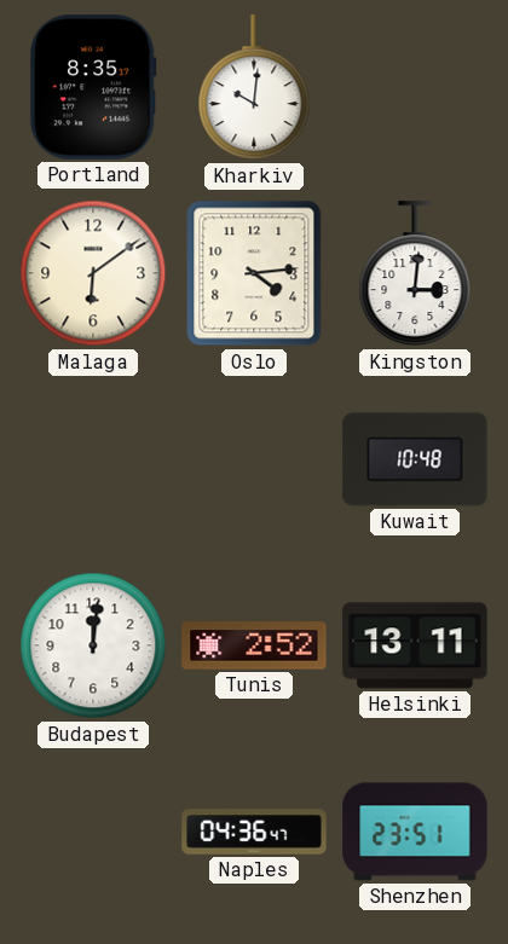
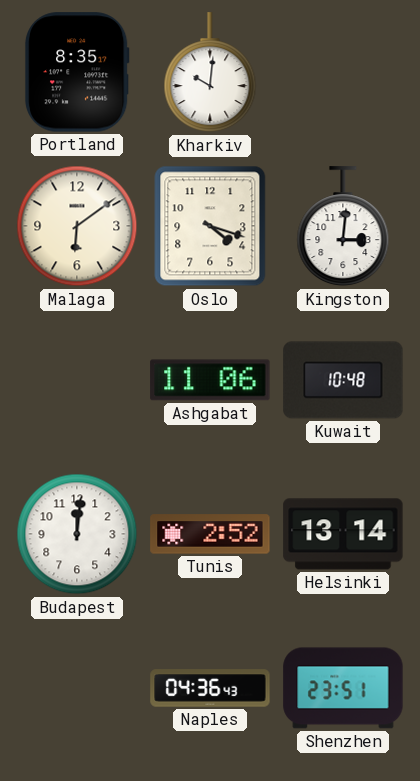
Oslo: 4:14 -> 4:18 (210, 226)
Ashgabat: none -> 11:06 (210, 380)
Helsinki: 13:11 -> 13:14 (343, 534)
Naples: 04:36:47 -> 04:36:43 (210, 688)
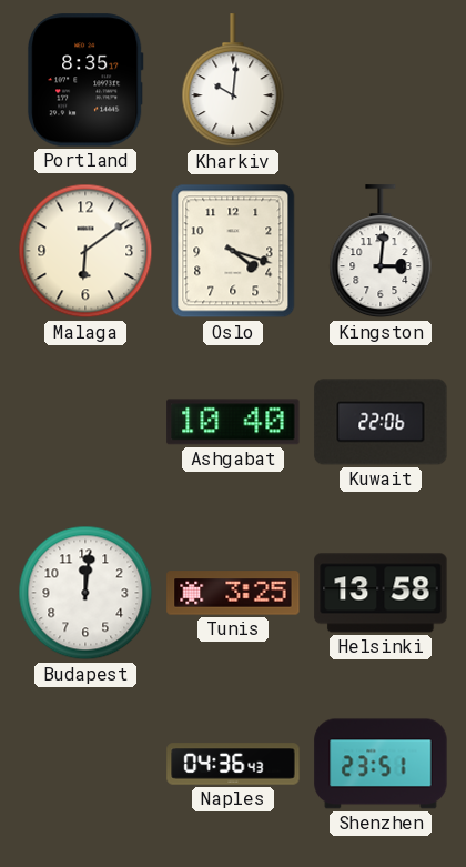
Ashgabat: 11:06 -> 10:40 (233, 422)
Kuwait: 10:48 -> 22:06 (381, 422)
Tunis: 2:52 -> 3:25 (233, 593)
Helsinki: 13:14 -> 13:58 (381, 593)
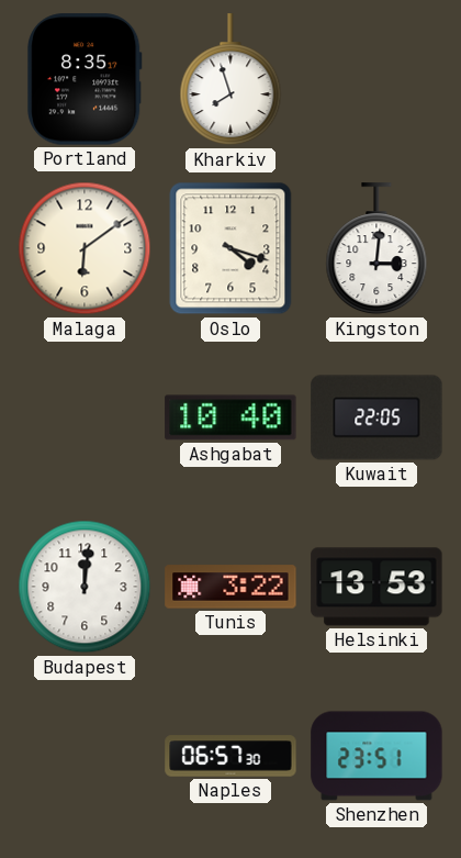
Kharkiv: 10:01 -> 7:57 (231, 80)
Kuwait: 22:06 -> 22:05 (376, 417)
Tunis: 3:25 -> 3:22 (231, 587)
Helsinki: 13:58 -> 13:53 (376, 587)
Naples: 04:36 -> 06:57 (231, 756)
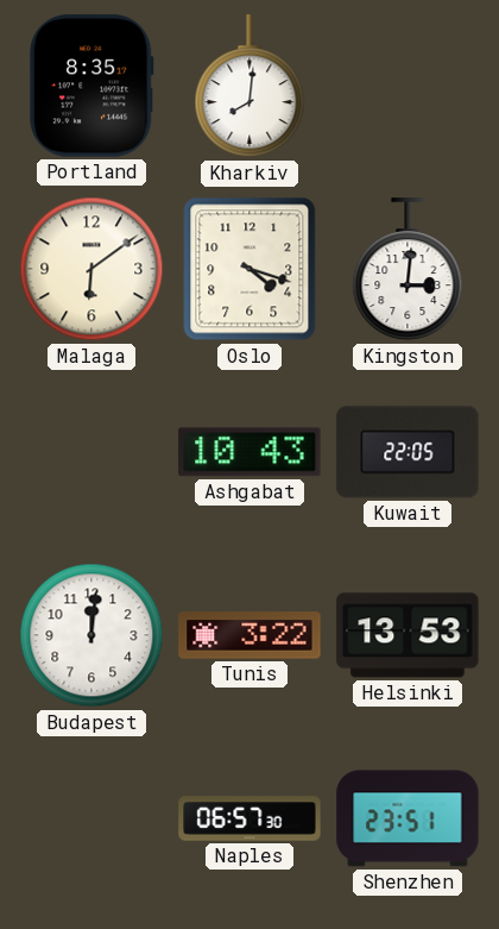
Kharkiv: 7:57 -> 8:01 (249, 87)
Ashgabat: 10:40 -> 10:43 (249, 452)
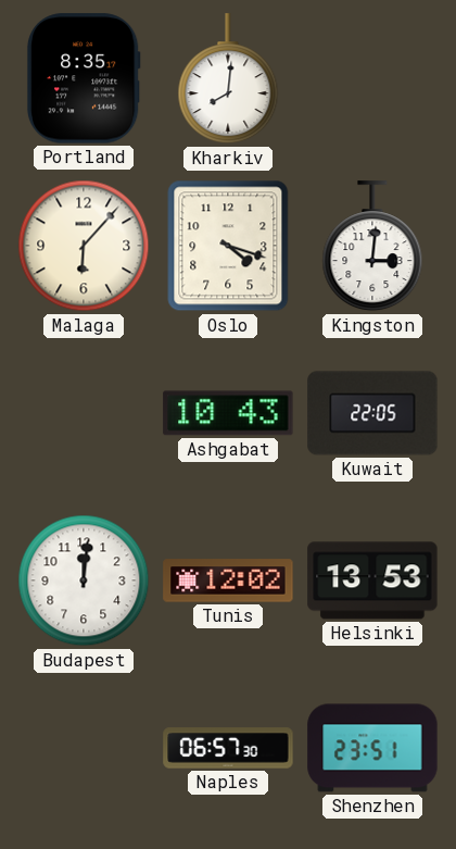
Malaga: 6:09 -> 6:07 (84, 246)
Tunis: 3:22 -> 12:02 (228, 580)
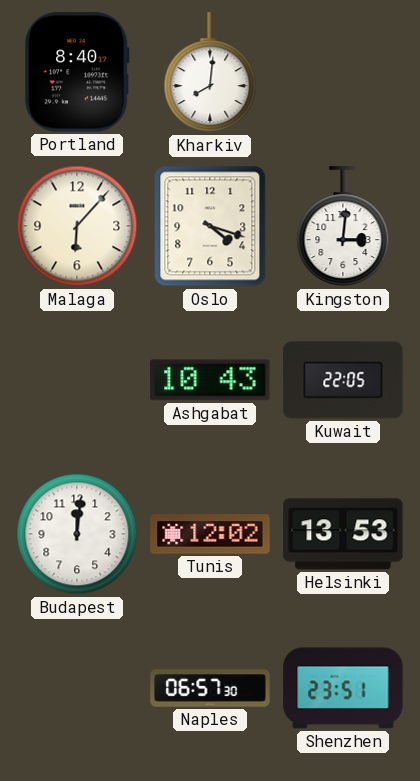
Portland: 8:35 -> 8:40 (77, 72)
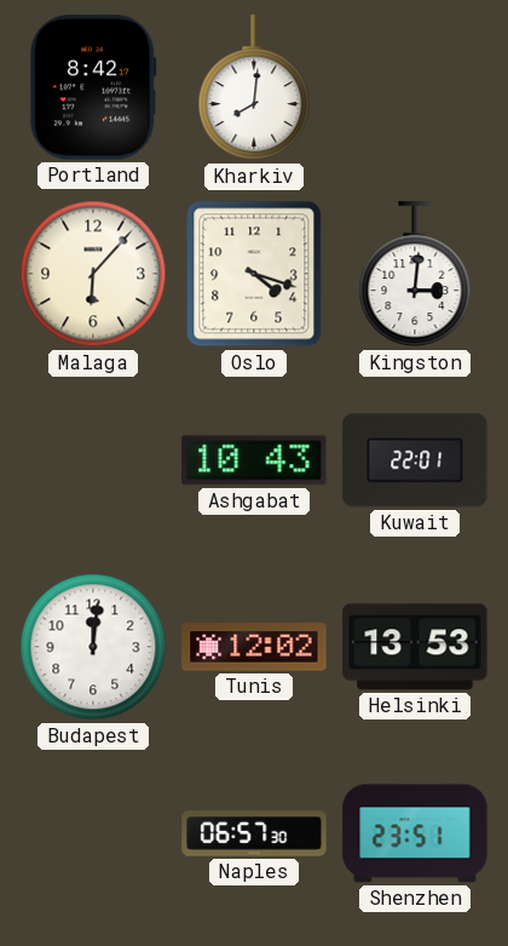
Portland: 8:40 -> 8:42 (93, 87)
Kuwait: 22:05 -> 22:01 (415, 460)
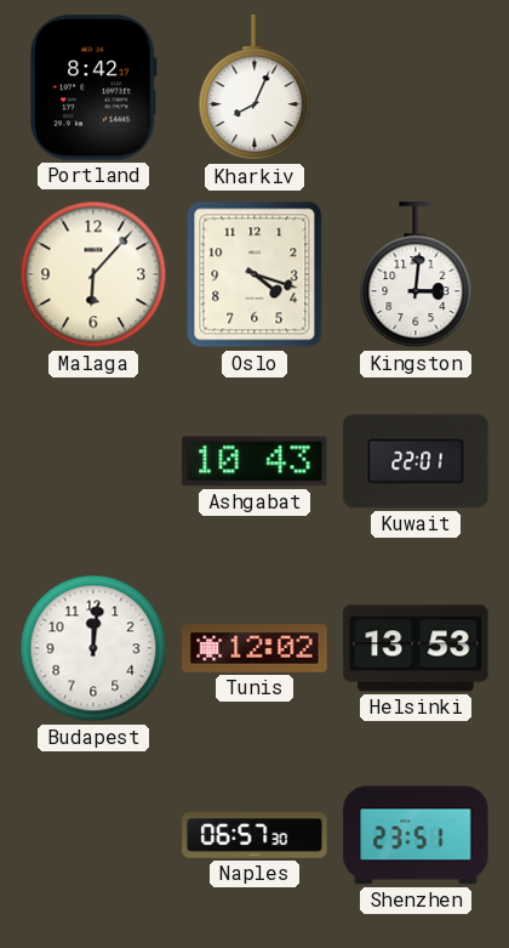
Kharkiv: 8:01 -> 8:04 (254, 89)
